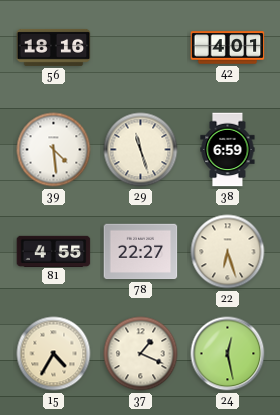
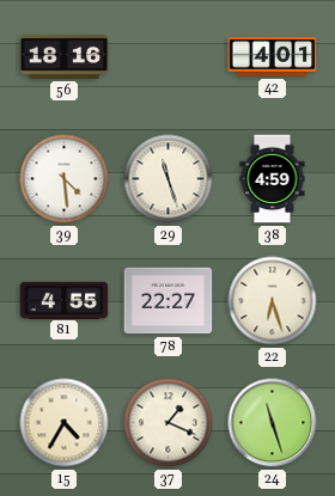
38: 6:59 -> 4:59 (273, 179)
24: 12:28 -> 11:27 (273, 423)
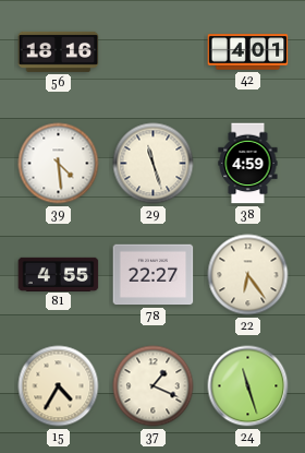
22: 6:27 -> 6:24 (248, 275)
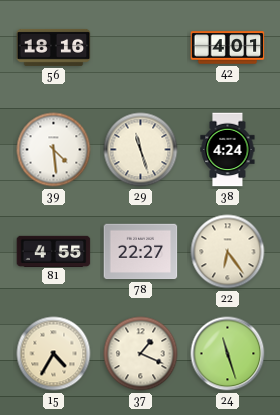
38: 4:59 -> 4:24 (228, 150)
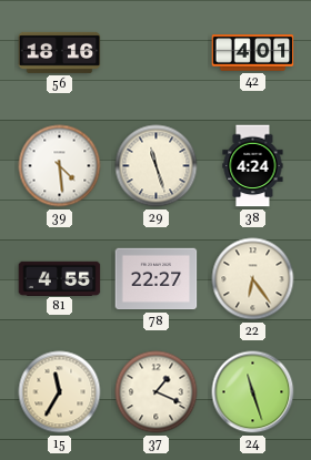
15: 4:35 -> 11:35 (60, 392)
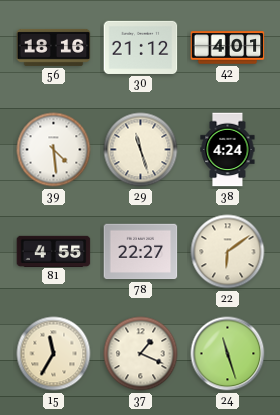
30: none -> 21:12 (141, 47)
22: 6:24 -> 6:09 (228, 252)
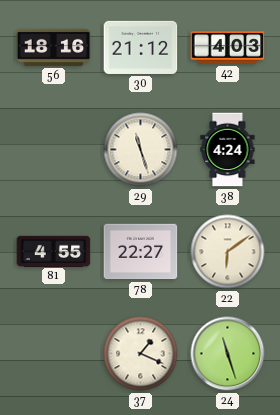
42: 4:01 -> 4:03 (228, 48)
39: 4:29 -> none (54, 150)
15: 11:35 -> none (54, 354)
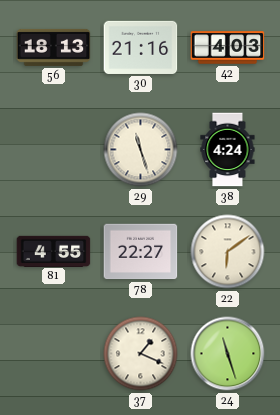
56: 18:16 -> 18:13 (54, 47)
30: 21:12 -> 21:16 (141, 47)
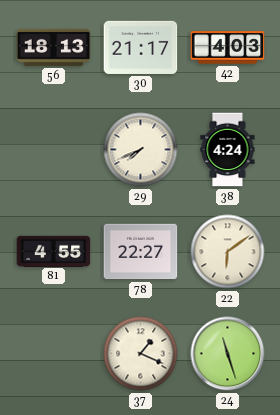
30: 21:16 -> 21:17 (141, 47)
29: 11:27 -> 7:41 (141, 150)
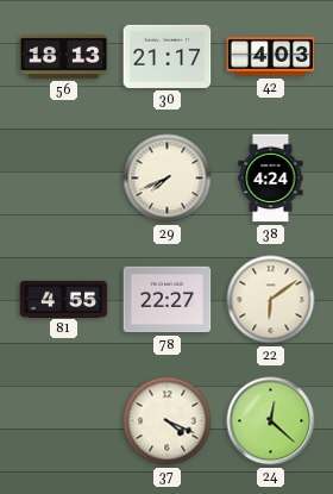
37: 1:19 -> 4:19 (168, 421)
24: 11:27 -> 12:22 (271, 421)
